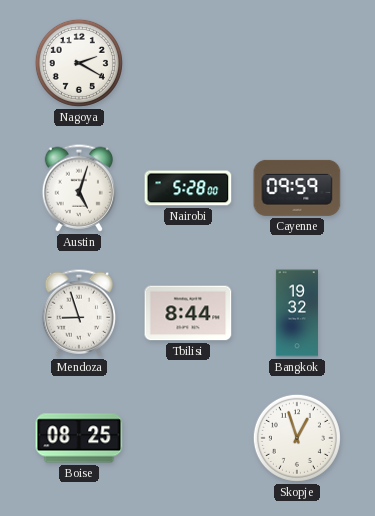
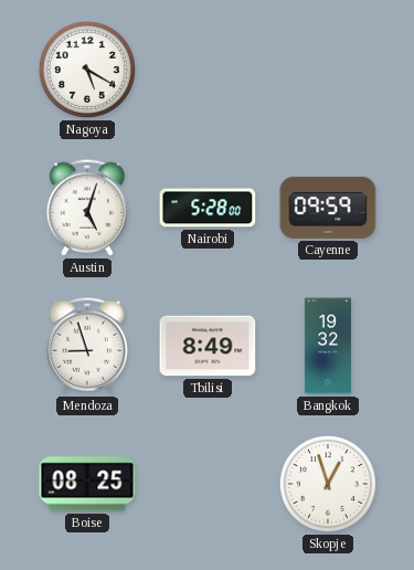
Nagoya: 2:20 -> 5:20 (87, 70)
Tbilisi: 8:44 -> 8:49 (208, 346)
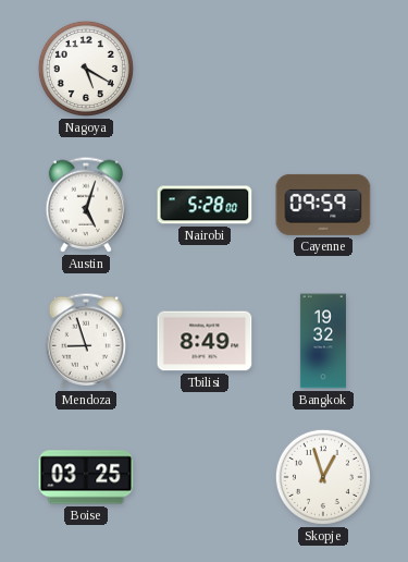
Boise: 08:25 -> 03:25 (86, 477)
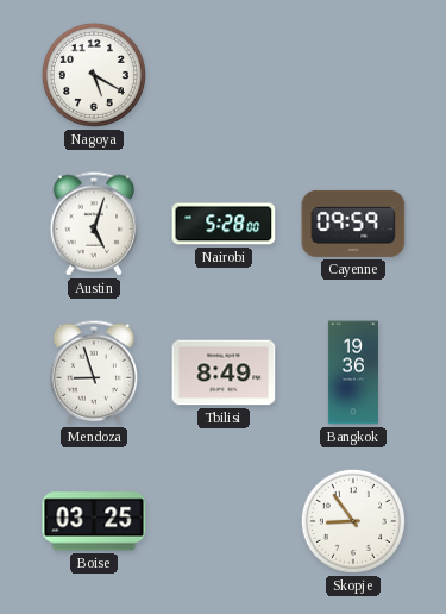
Bangkok: 19:32 -> 19:36 (353, 372)
Skopje: 12:57 -> 8:54 (353, 521)
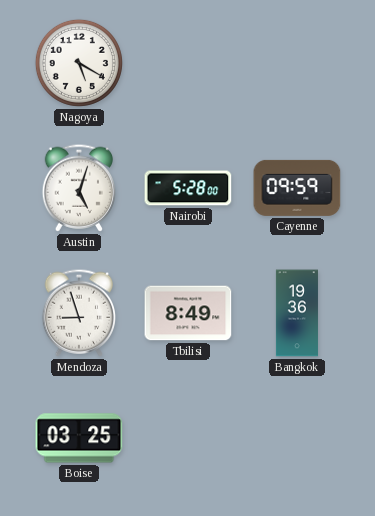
Skopje: 8:54 -> none (353, 521)
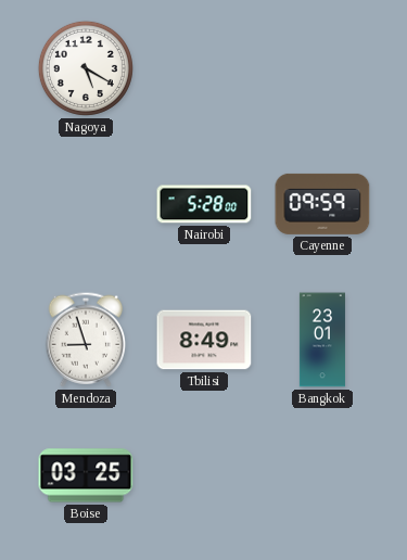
Austin: 5:03 -> none (79, 188)
Bangkok: 19:36 -> 23:01 (322, 340)
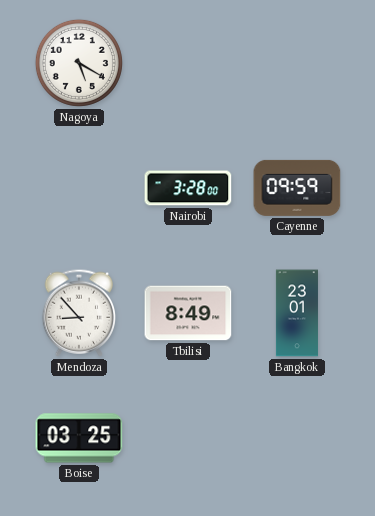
Nairobi: 5:28 -> 3:28 (188, 188)
Mendoza: 8:57 -> 8:53 (79, 313)
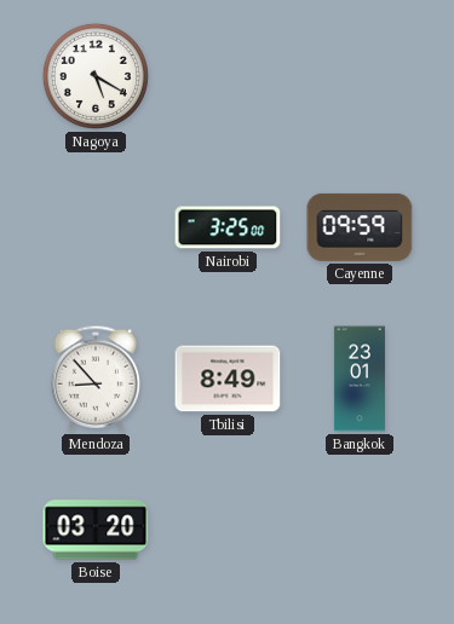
Nairobi: 3:28 -> 3:25 (228, 227)
Boise: 03:25 -> 03:20 (96, 530)
